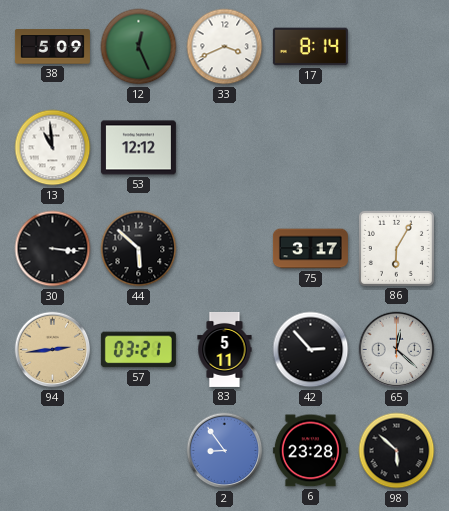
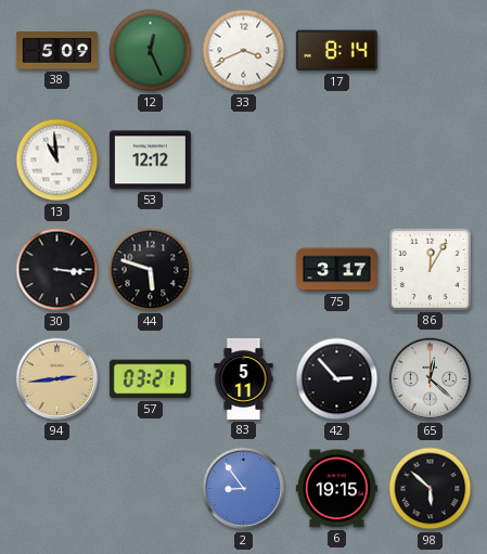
44: 5:52 -> 5:48 (151, 270)
86: 6:05 -> 12:05 (430, 269)
6: 23:28 -> 19:15 (336, 489)
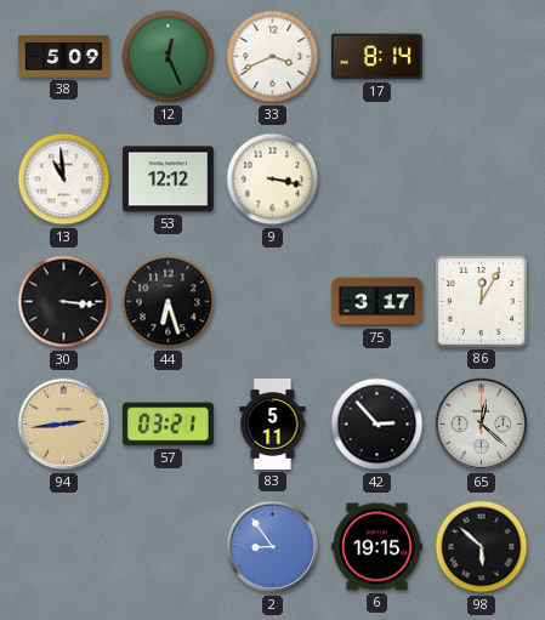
9: none -> 3:17 (273, 180)
44: 5:48 -> 6:27 (169, 302)
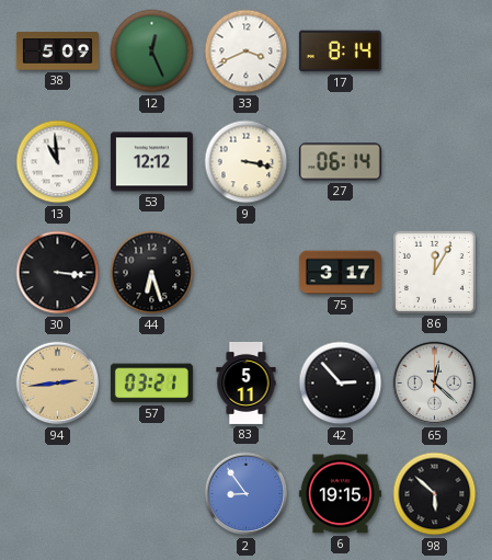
27: none -> 06:14 (340, 162)
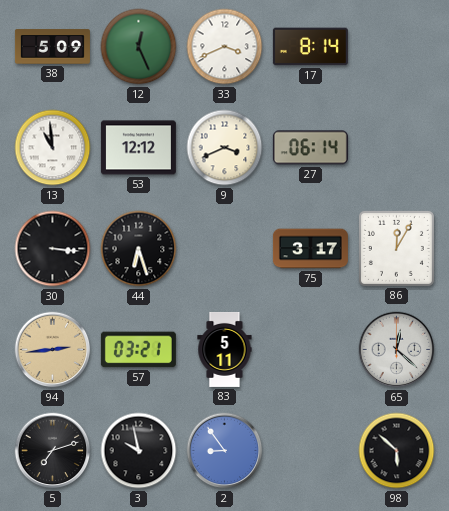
9: 3:17 -> 3:41 (225, 148)
42: 2:53 -> none (341, 384)
5: none -> 7:12 (53, 451)
3: none -> 9:58 (139, 451)
6: 19:15 -> none (340, 494)
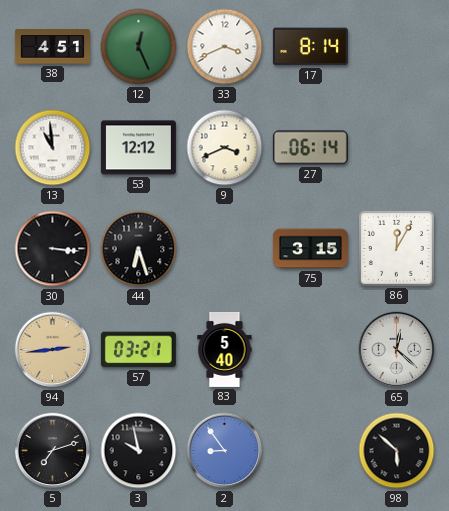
38: 5:09 -> 4:51 (52, 47)
75: 3:17 -> 3:15 (310, 249)
83: 5:11 -> 5:40 (225, 349)
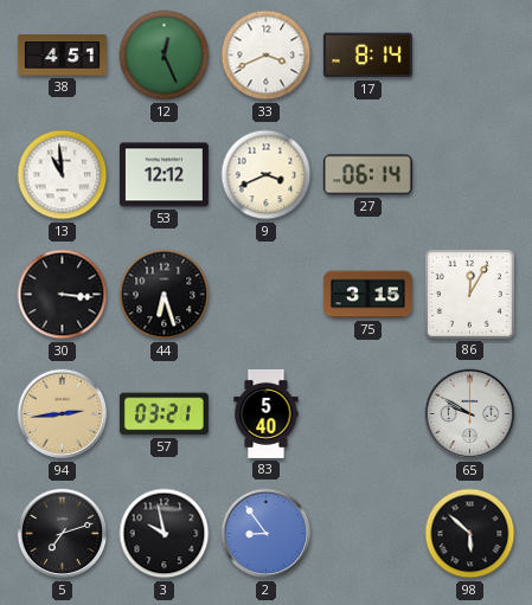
65: 12:22 -> 9:50 (470, 414)
